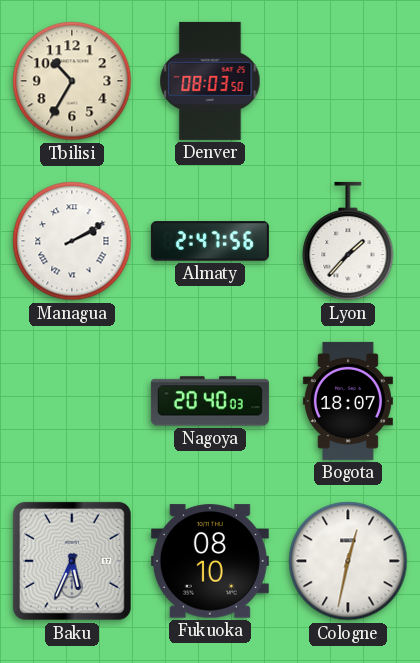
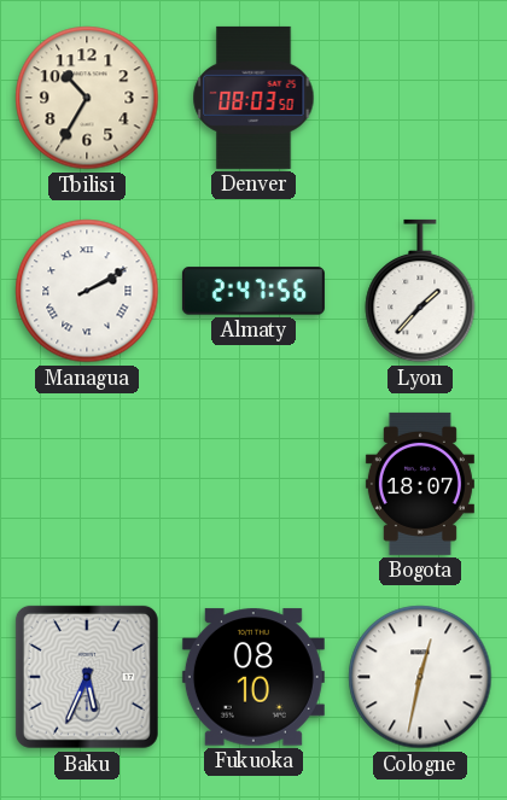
Nagoya: 20:40 -> none (210, 401)
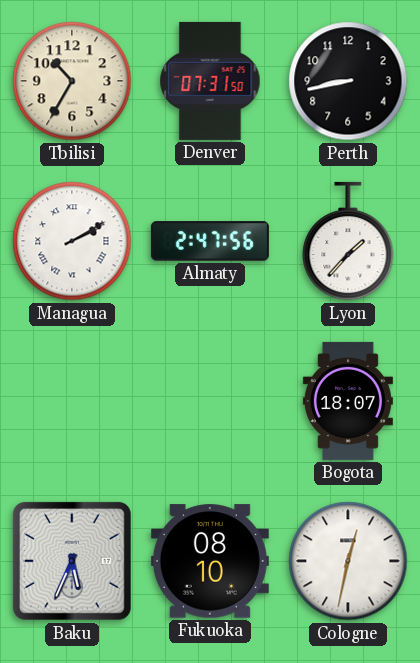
Denver: 08:03 -> 07:31 (210, 81)
Perth: none -> 8:43 (348, 81)
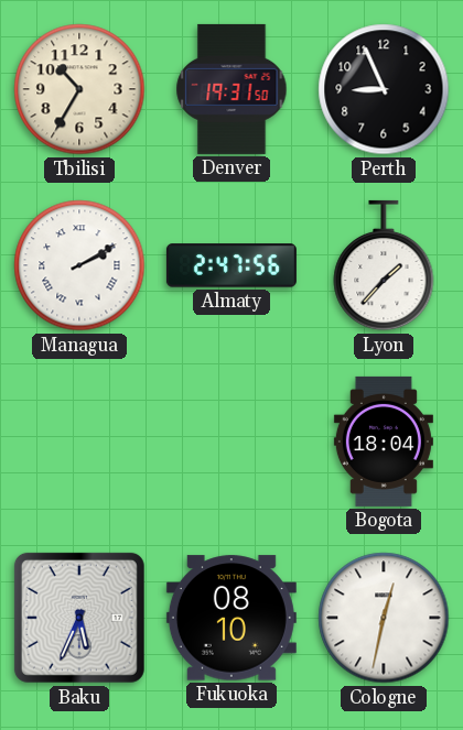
Denver: 07:31 -> 19:31 (232, 89)
Perth: 8:43 -> 8:56 (384, 89)
Bogota: 18:07 -> 18:04 (384, 442)
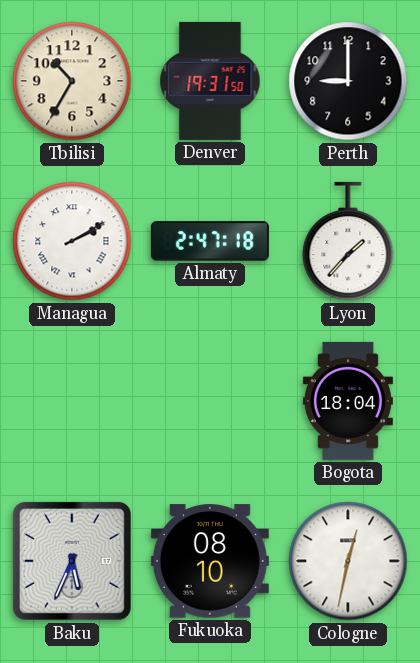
Perth: 8:56 -> 9:00 (348, 81)
Almaty: 2:47:56 -> 2:47:18 (210, 241)
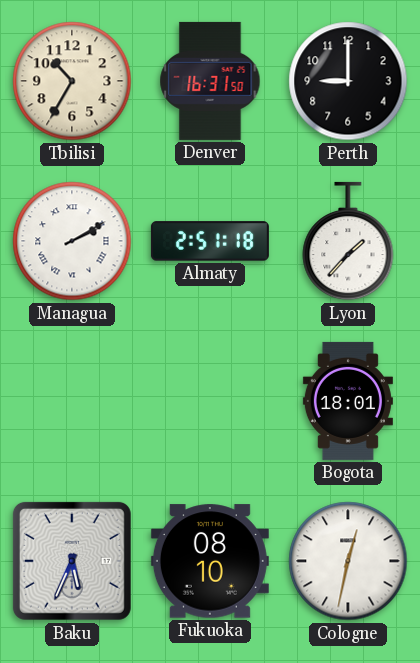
Denver: 19:31 -> 16:31 (210, 81)
Almaty: 2:47 -> 2:51 (210, 241)
Bogota: 18:04 -> 18:01 (348, 401)
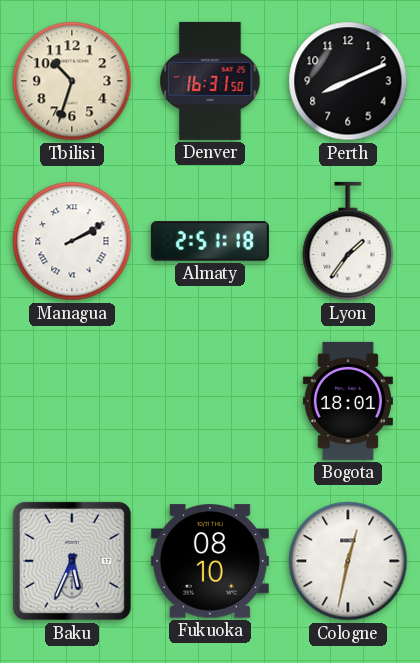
Tbilisi: 10:35 -> 10:33 (72, 81)
Perth: 9:00 -> 8:11 (348, 81)
Lyon: 1:37 -> 1:36 (348, 241)
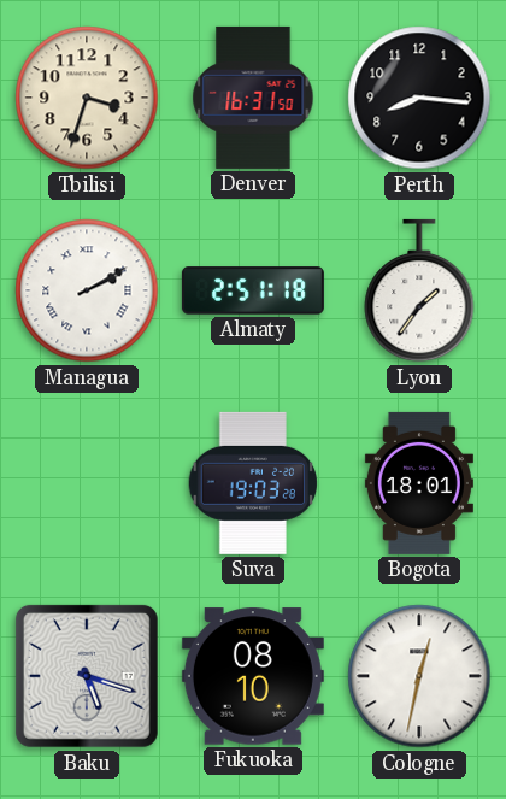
Tbilisi: 10:33 -> 3:33 (87, 98)
Perth: 8:11 -> 8:16 (419, 98)
Suva: none -> 19:03 (253, 483)
Baku: 5:34 -> 5:18 (87, 676)
